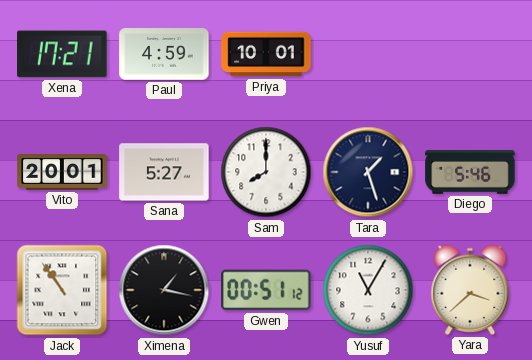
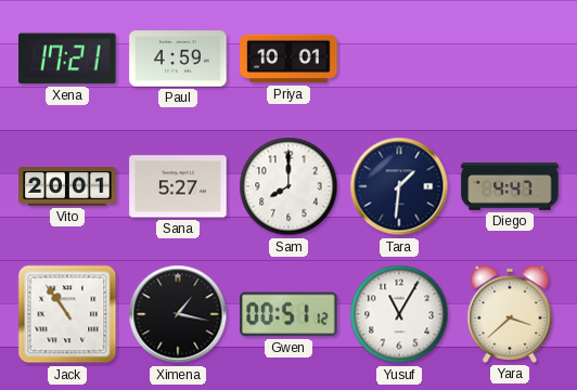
Tara: 1:27 -> 1:31 (399, 186)
Diego: 5:46 -> 4:47 (510, 187)
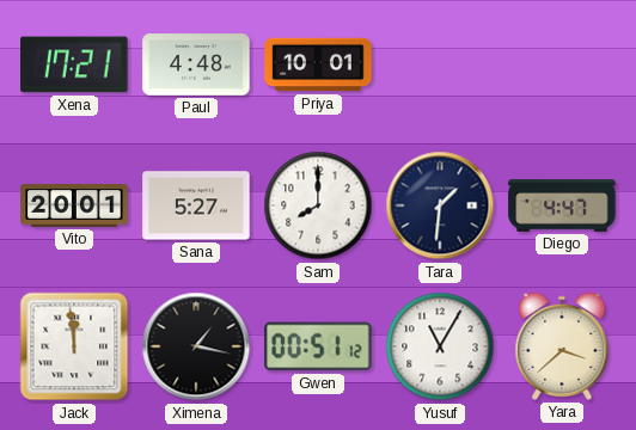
Paul: 4:59 -> 4:48 (196, 64)
Jack: 10:54 -> 11:59 (74, 346)
